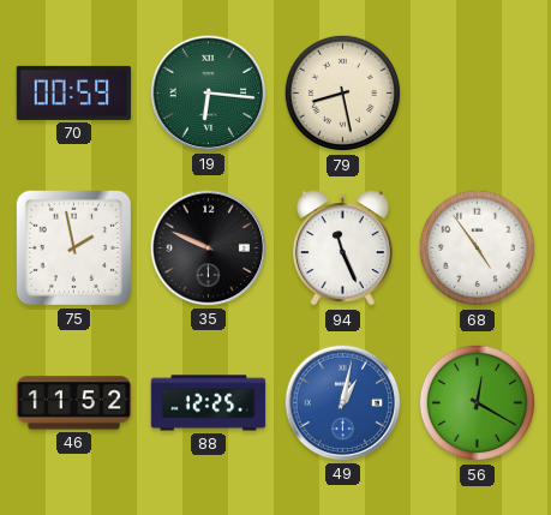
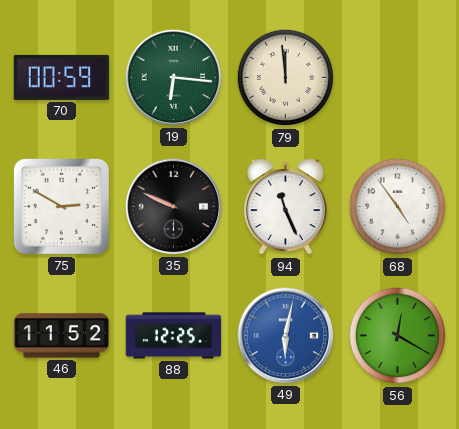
79: 8:28 -> 11:59 (286, 78)
75: 1:58 -> 2:50 (61, 206)
49: 1:02 -> 6:02 (286, 336)
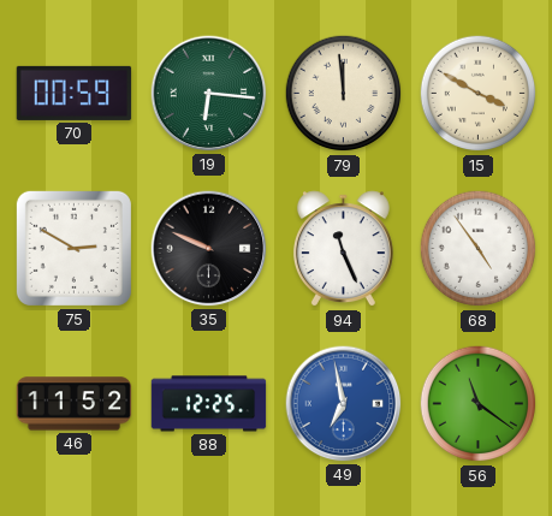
15: none -> 3:50 (479, 94)
49: 6:02 -> 6:58 (344, 404)
56: 12:20 -> 11:21 (479, 404)
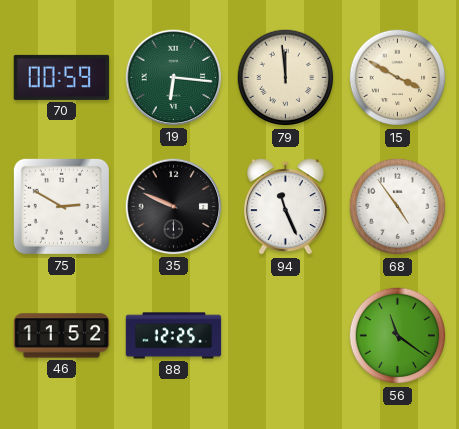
49: 6:58 -> none (344, 404)
